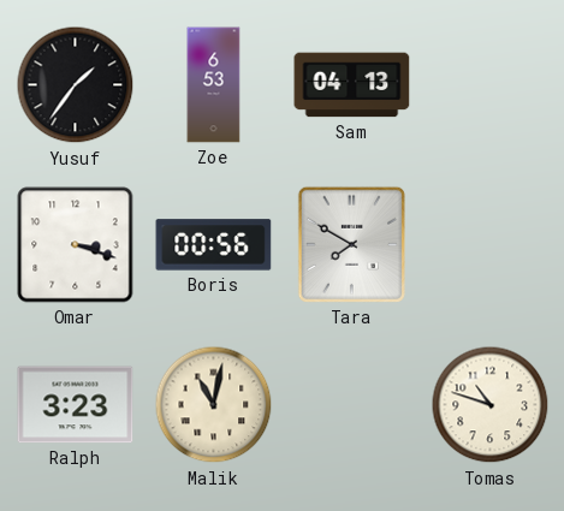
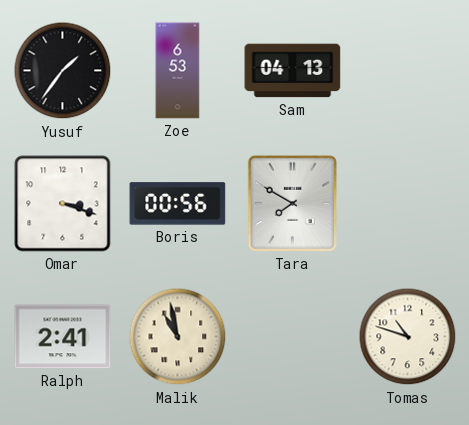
Ralph: 3:23 -> 2:41 (63, 337)
Malik: 11:02 -> 10:58 (178, 337)
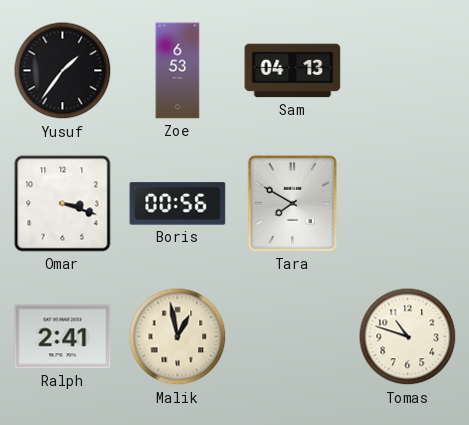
Malik: 10:58 -> 12:58 (178, 337)
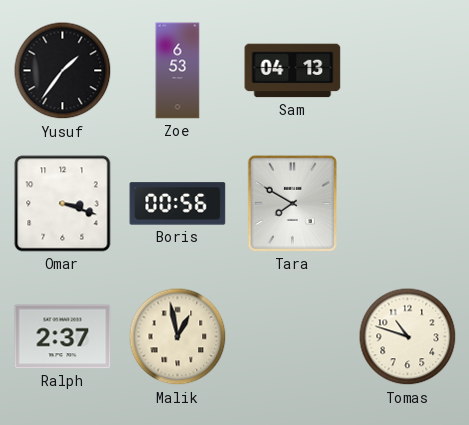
Ralph: 2:41 -> 2:37 (63, 337)
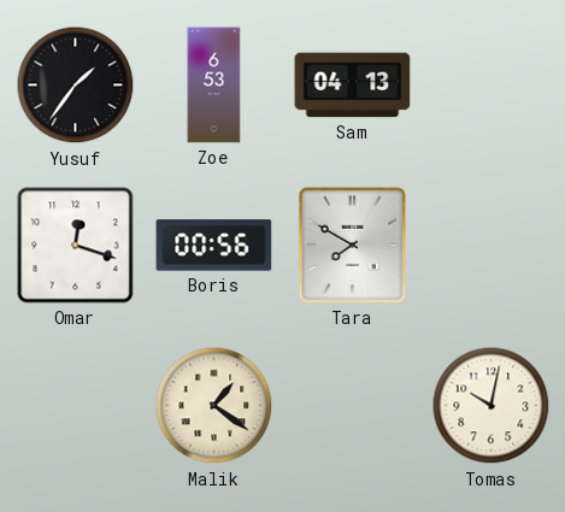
Omar: 3:18 -> 12:18 (76, 246)
Ralph: 2:37 -> none (63, 337)
Malik: 12:58 -> 1:21 (214, 406)
Tomas: 10:48 -> 10:02 (492, 406)
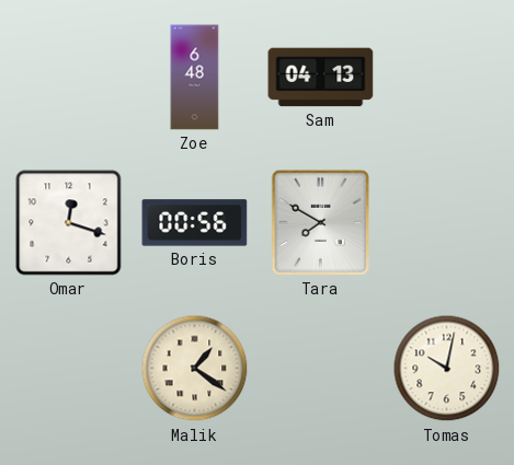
Yusuf: 1:36 -> none (76, 86)
Zoe: 6:53 -> 6:48 (195, 78)
